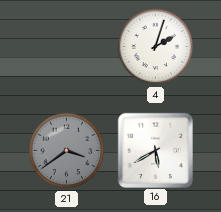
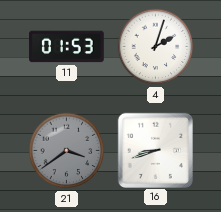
11: none -> 01:53 (67, 47)
16: 5:40 -> 8:42 (155, 150)
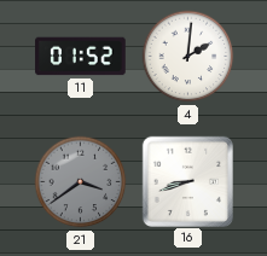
11: 01:53 -> 01:52 (81, 57)
4: 2:03 -> 2:01 (188, 57)
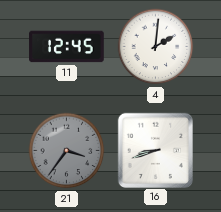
11: 01:52 -> 12:45 (67, 47)
21: 3:39 -> 3:36 (67, 151)
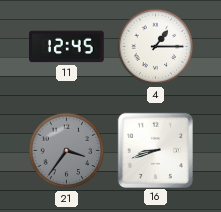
4: 2:01 -> 1:15 (156, 47)
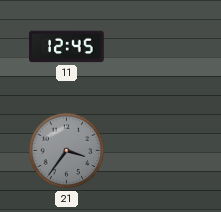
4: 1:15 -> none (156, 47)
16: 8:42 -> none (155, 150)
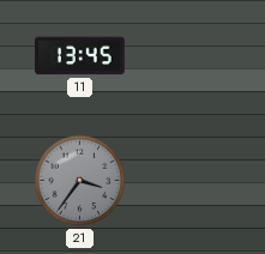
11: 12:45 -> 13:45 (80, 56)
